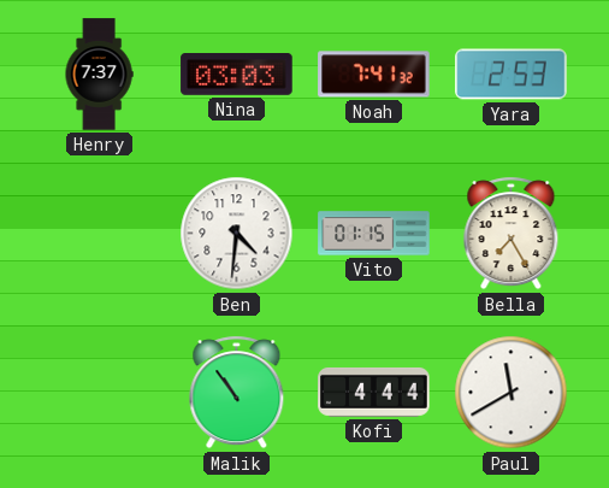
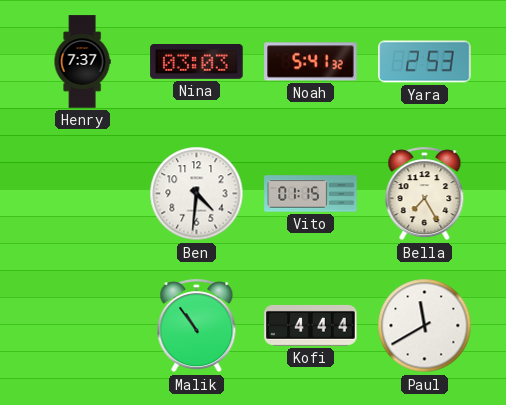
Noah: 7:41 -> 5:41 (311, 62)
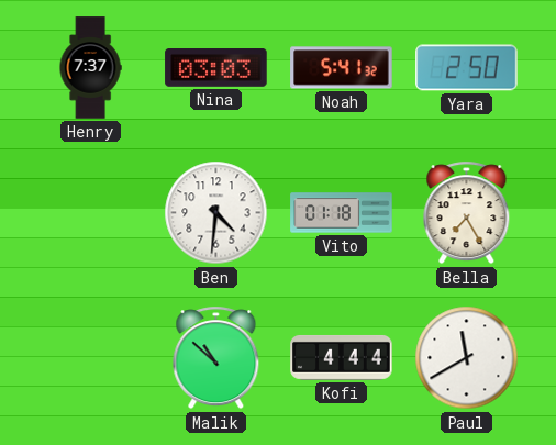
Yara: 2:53 -> 2:50 (467, 68)
Vito: 01:15 -> 01:18 (342, 213)
Malik: 10:54 -> 10:52 (216, 358)
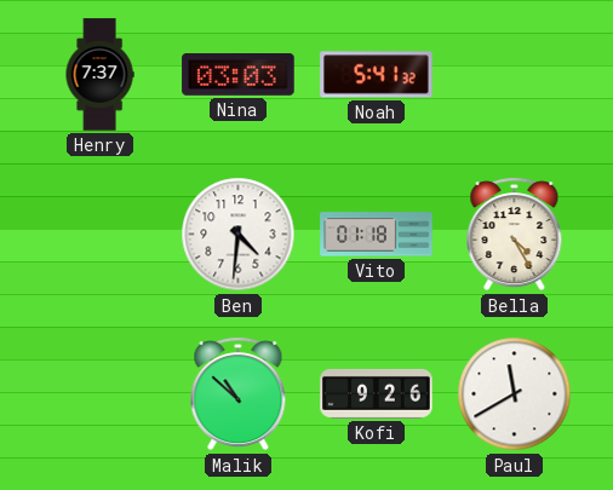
Yara: 2:50 -> none (467, 68)
Bella: 7:25 -> 4:25 (515, 235)
Kofi: 4:44 -> 9:26 (377, 393)
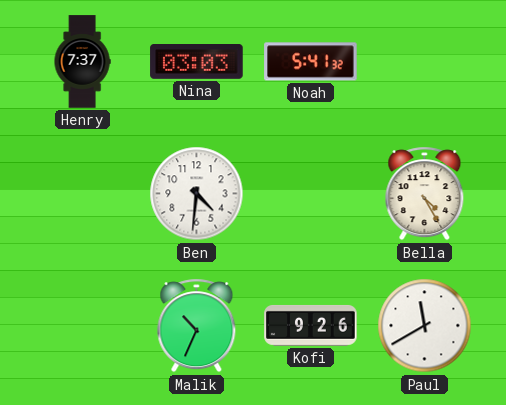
Vito: 01:18 -> none (377, 235)
Malik: 10:52 -> 10:34 (197, 326)
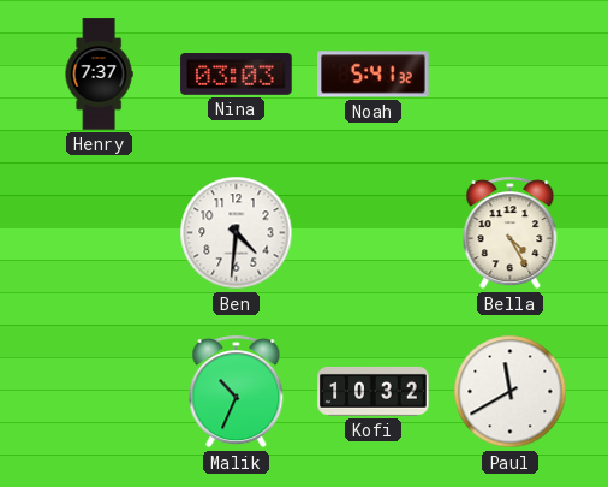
Kofi: 9:26 -> 10:32 (374, 391)
